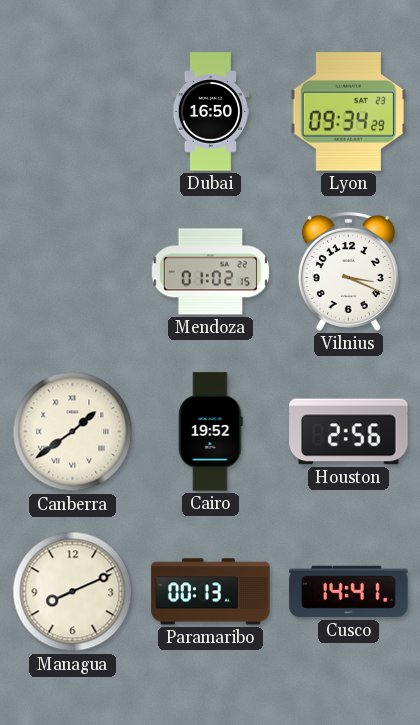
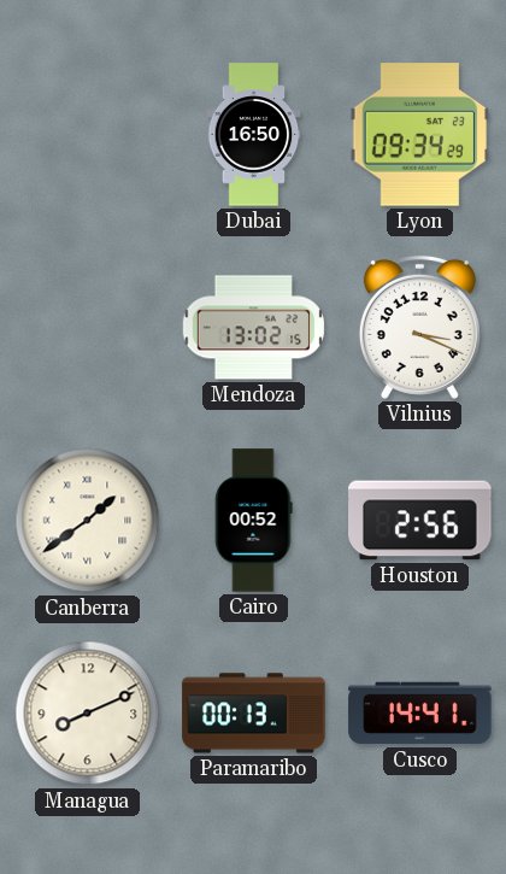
Mendoza: 01:02 -> 13:02 (253, 328)
Cairo: 19:52 -> 00:52 (254, 521)
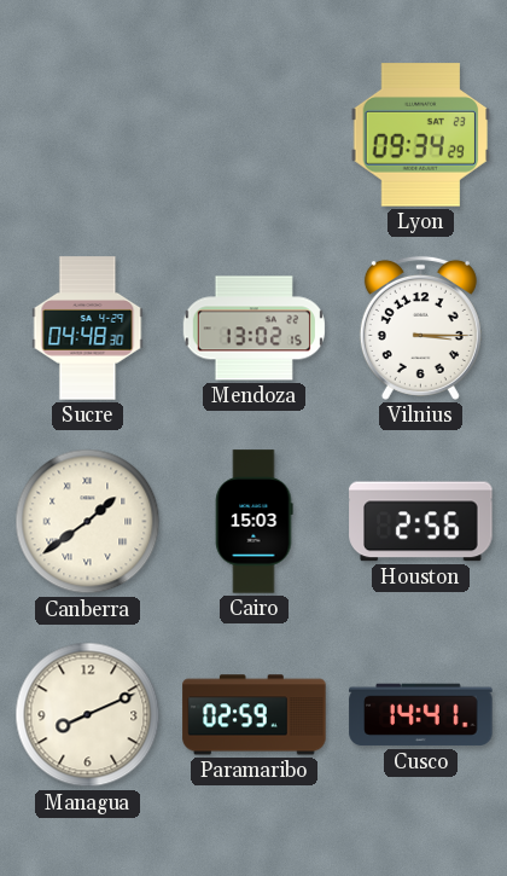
Dubai: 16:50 -> none (254, 135)
Sucre: none -> 04:48 (88, 329)
Vilnius: 3:19 -> 3:15 (420, 327)
Cairo: 00:52 -> 15:03 (255, 522)
Paramaribo: 00:13 -> 02:59 (255, 715)
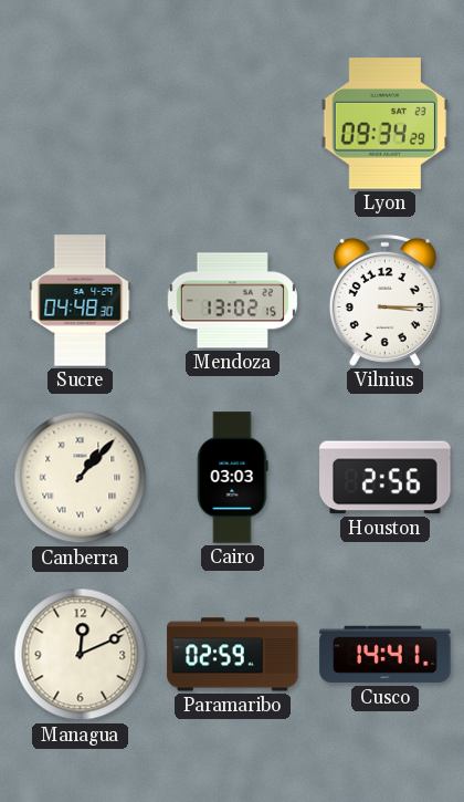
Canberra: 1:39 -> 1:07 (81, 478)
Cairo: 15:03 -> 03:03 (233, 478)
Managua: 8:11 -> 12:11 (81, 655)
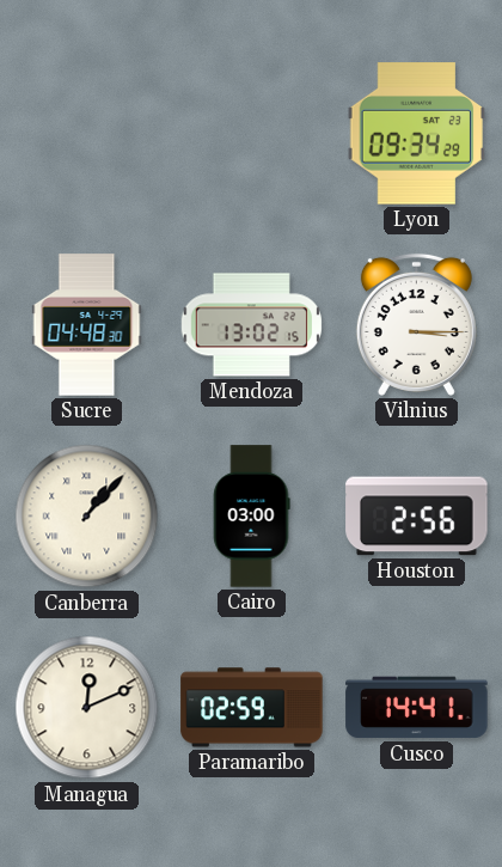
Cairo: 03:03 -> 03:00 (252, 517)
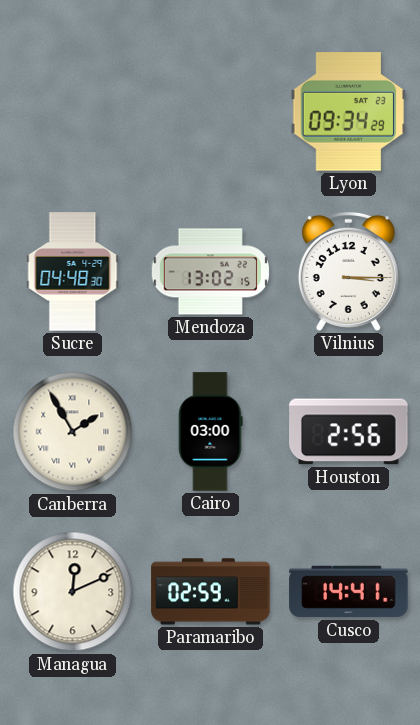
Canberra: 1:07 -> 1:55 (73, 432)
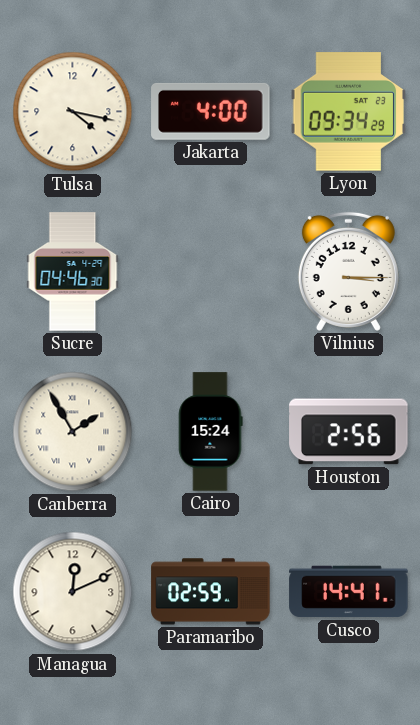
Tulsa: none -> 4:17 (73, 112)
Jakarta: none -> 4:00 (211, 111)
Sucre: 04:48 -> 04:46 (73, 272)
Mendoza: 13:02 -> none (210, 272)
Cairo: 03:00 -> 15:24 (211, 432)
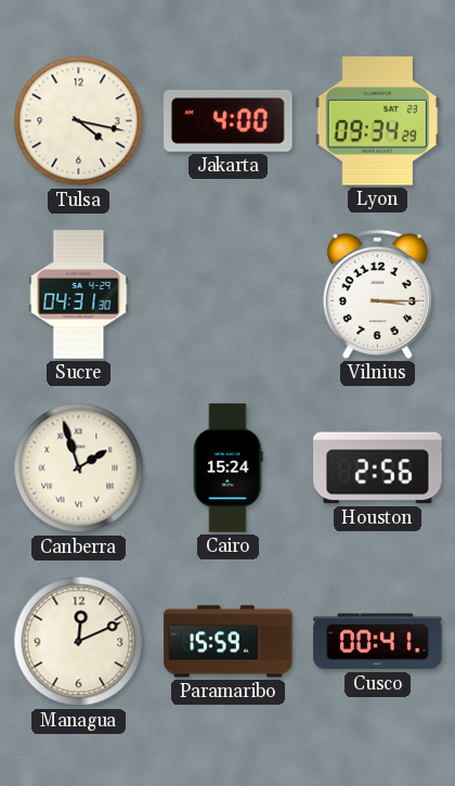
Sucre: 04:46 -> 04:31 (79, 295)
Canberra: 1:55 -> 1:57 (79, 468)
Paramaribo: 02:59 -> 15:59 (229, 642)
Cusco: 14:41 -> 00:41 (378, 642)
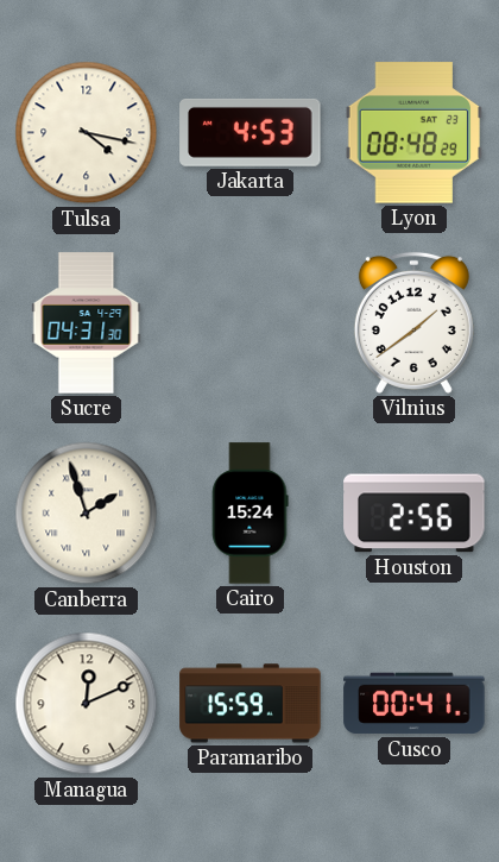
Jakarta: 4:00 -> 4:53 (251, 132)
Lyon: 09:34 -> 08:48 (415, 133)
Vilnius: 3:15 -> 1:39 (413, 322)
